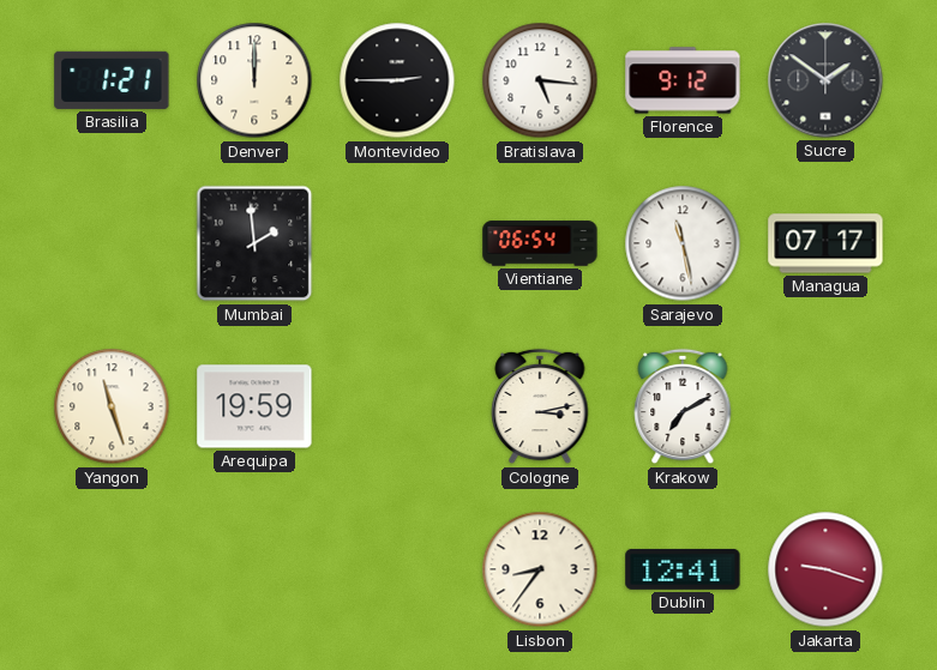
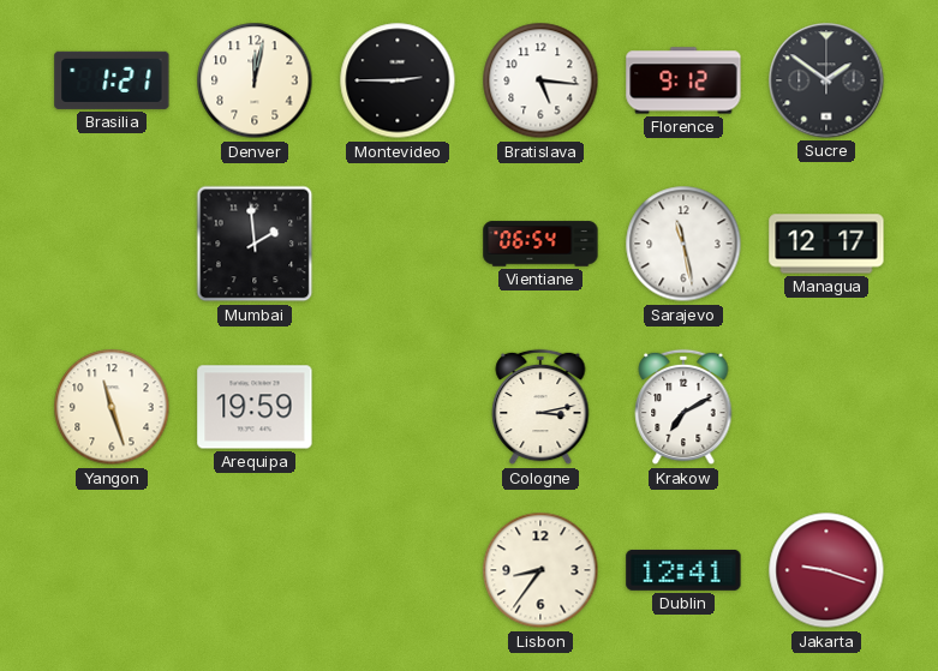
Denver: 12:00 -> 12:02 (255, 80)
Managua: 07:17 -> 12:17 (826, 244)
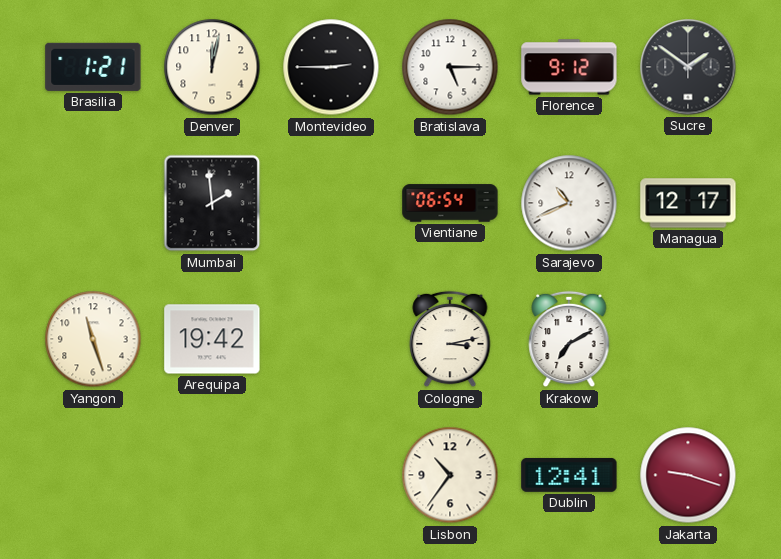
Bratislava: 5:16 -> 5:15 (450, 67)
Sarajevo: 11:28 -> 10:41 (569, 203)
Arequipa: 19:59 -> 19:42 (212, 339)
Lisbon: 8:36 -> 10:36 (450, 475)
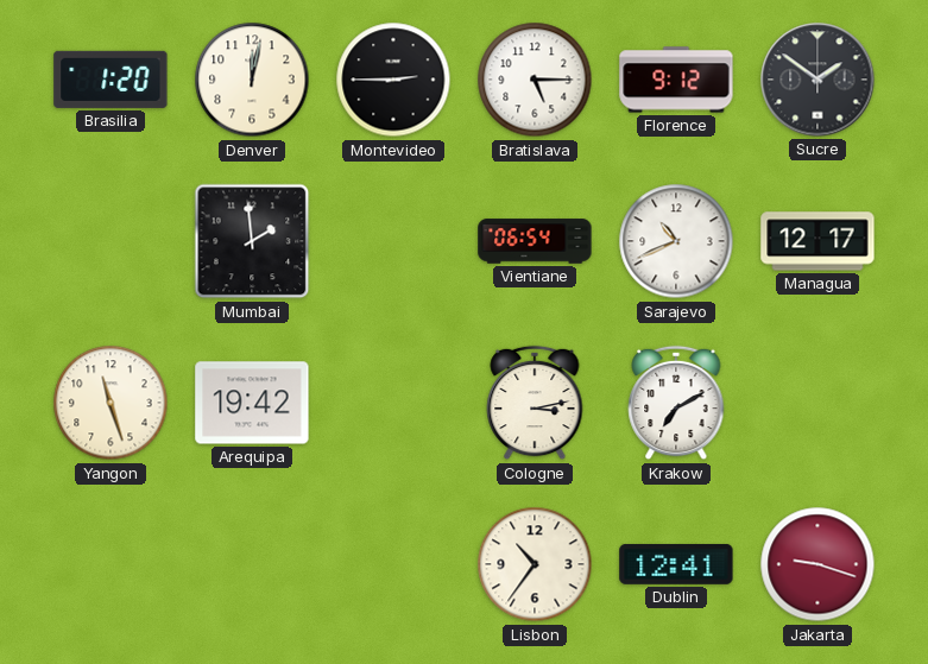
Brasilia: 1:21 -> 1:20 (111, 80)
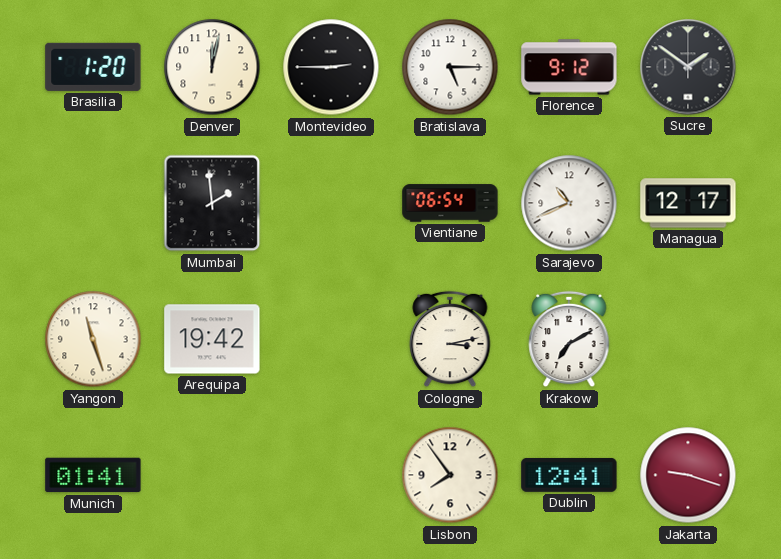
Munich: none -> 01:41 (93, 475)
Lisbon: 10:36 -> 7:54 (450, 475)
